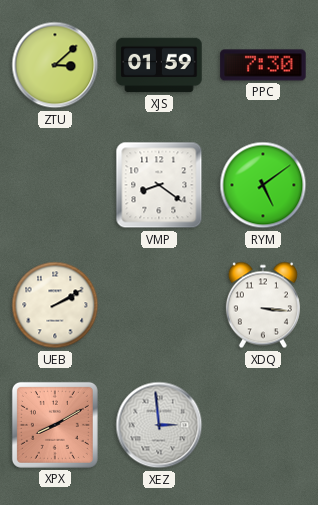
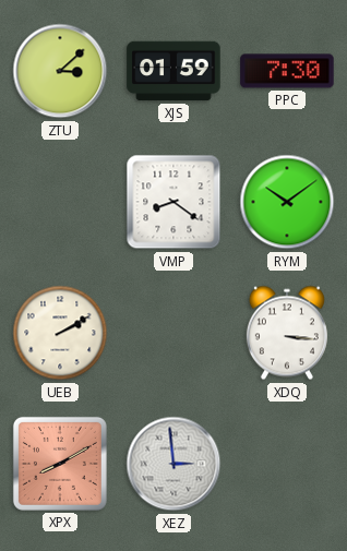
RYM: 5:09 -> 10:09 (287, 202)
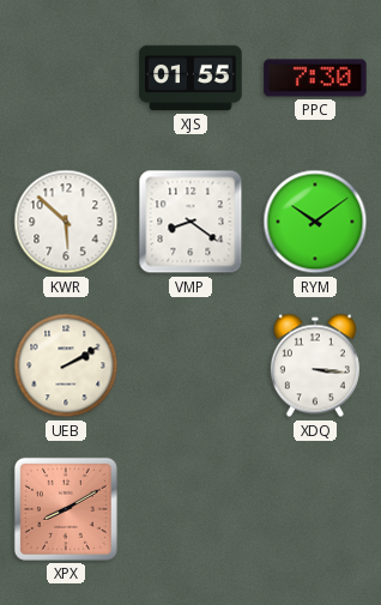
ZTU: 3:08 -> none (60, 71)
XJS: 01:59 -> 01:55 (190, 78)
KWR: none -> 5:52 (66, 222)
XEZ: 2:59 -> none (174, 464)
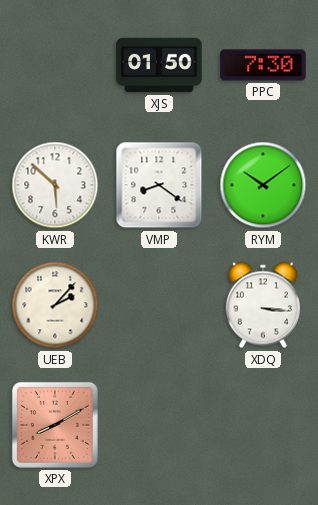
XJS: 01:55 -> 01:50 (159, 65)
UEB: 2:10 -> 2:07 (55, 305)
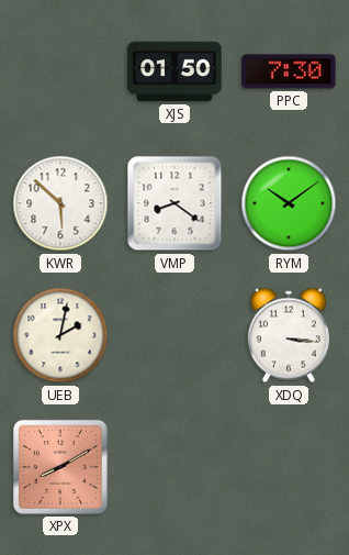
UEB: 2:07 -> 2:02 (60, 335)
